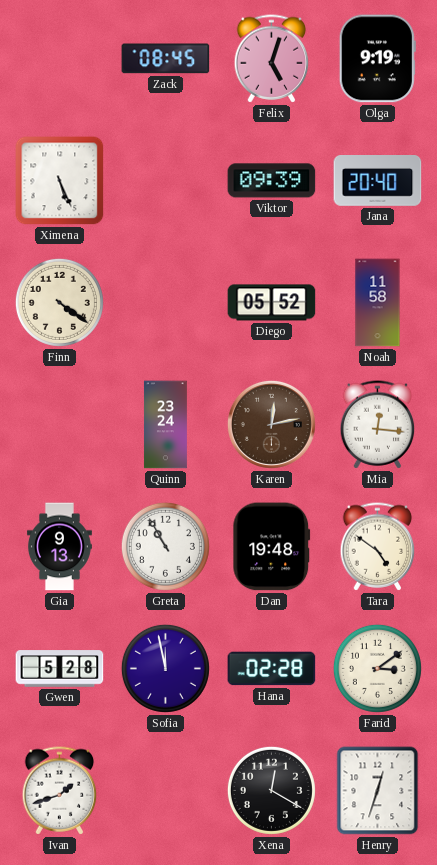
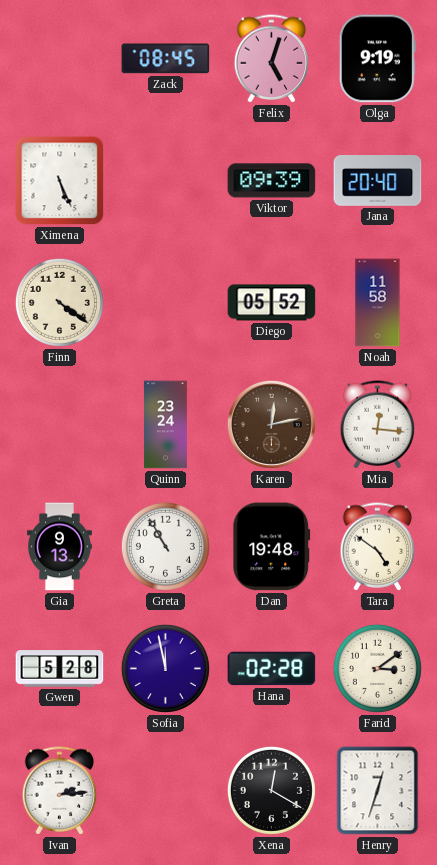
Ivan: 1:42 -> 2:14 (60, 791)
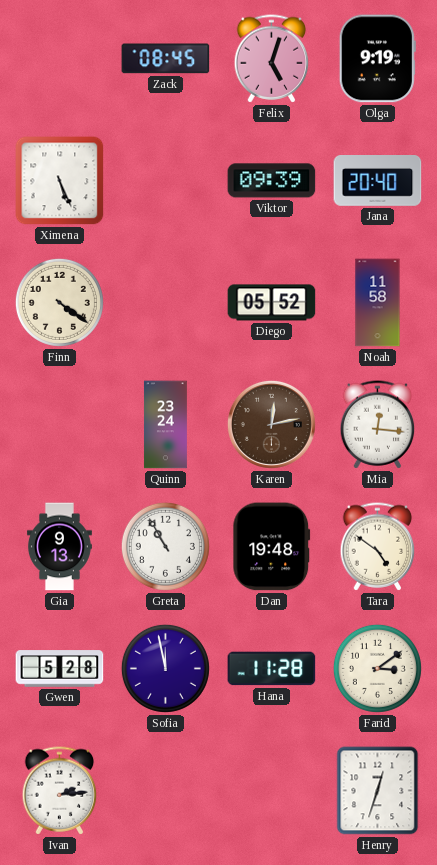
Hana: 02:28 -> 11:28 (272, 669)
Xena: 12:20 -> none (271, 790)
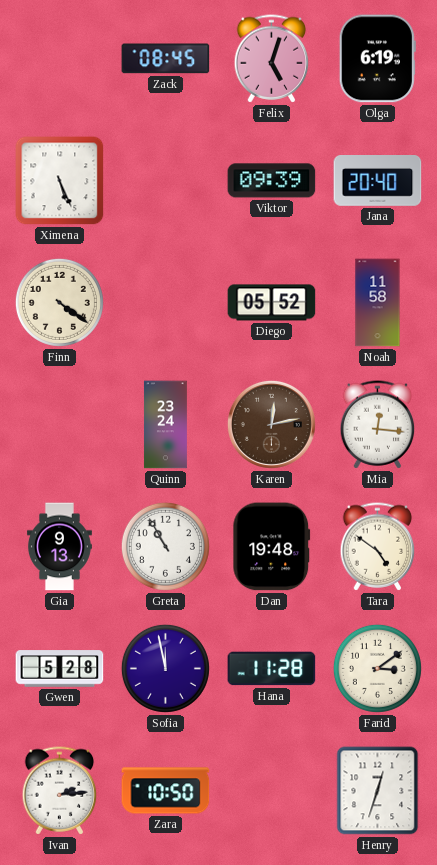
Olga: 9:19 -> 6:19 (377, 59)
Zara: none -> 10:50 (166, 791)
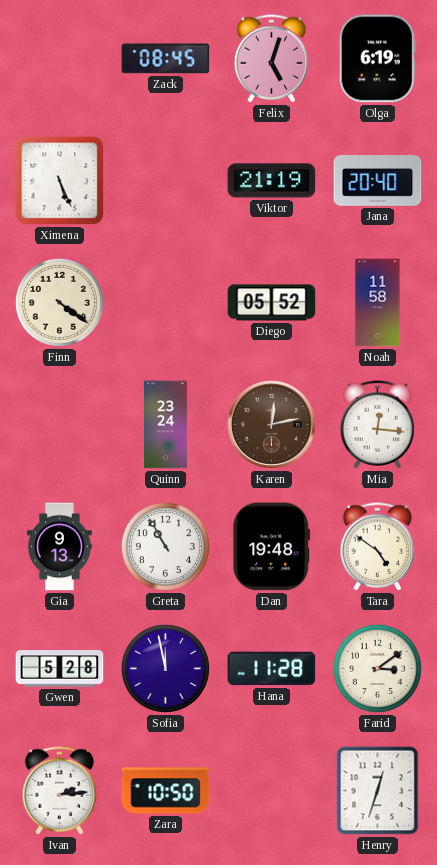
Viktor: 09:39 -> 21:19 (272, 181)
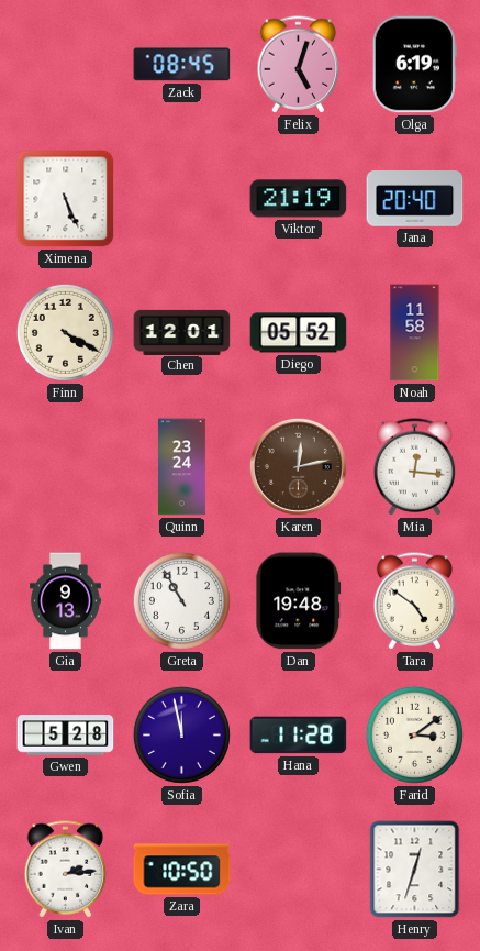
Finn: 4:21 -> 4:20 (65, 332)
Chen: none -> 12:01 (182, 332)
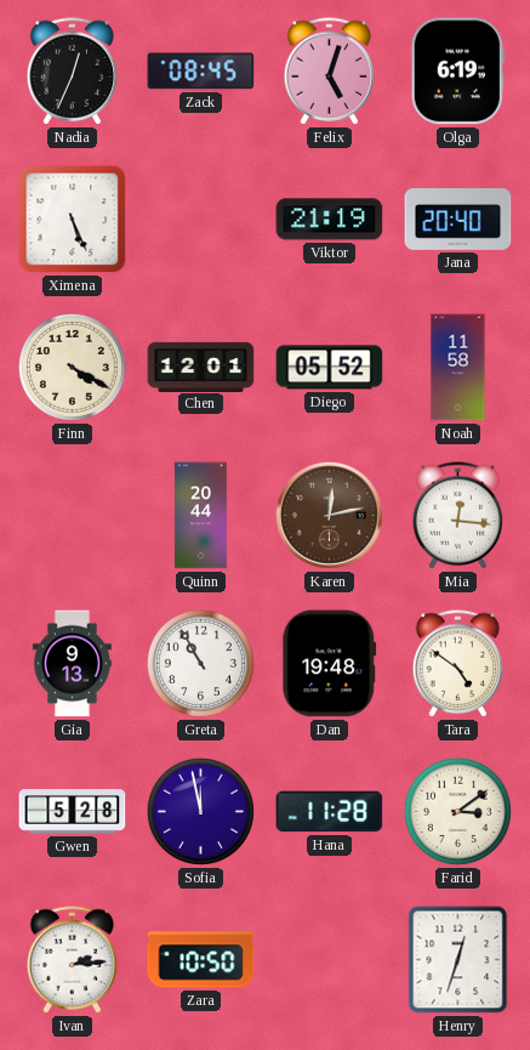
Nadia: none -> 12:34 (73, 72)
Quinn: 23:24 -> 20:44 (200, 516)
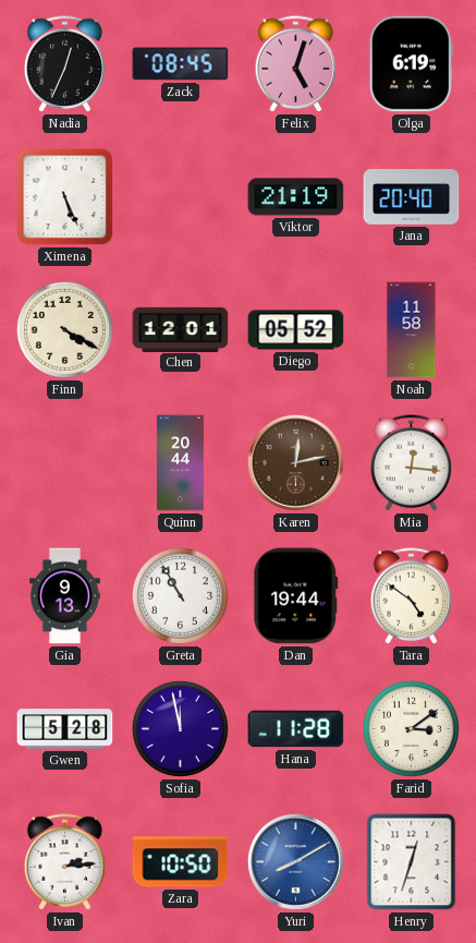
Dan: 19:48 -> 19:44 (296, 596)
Yuri: none -> 8:10 (295, 861)
